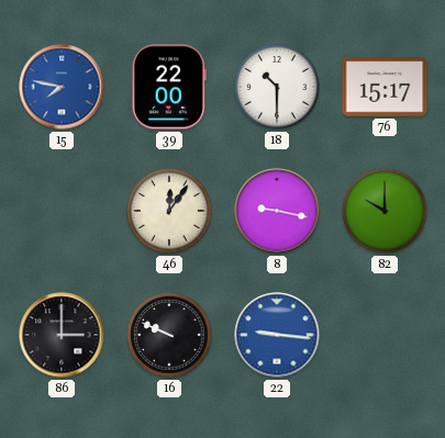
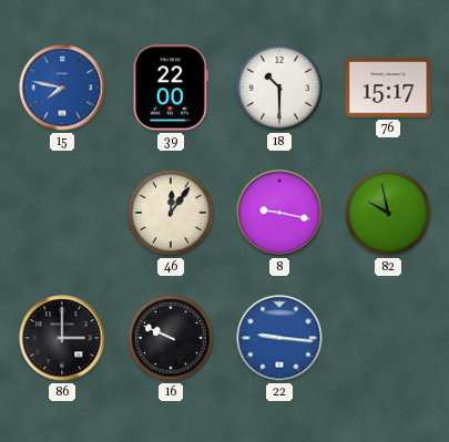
82: 10:00 -> 9:58 (388, 213)
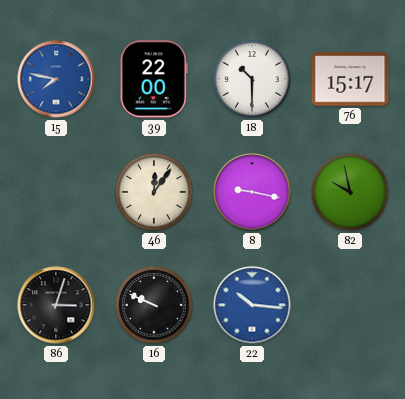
86: 3:00 -> 3:03 (56, 305)
22: 9:16 -> 10:16 (252, 305)
